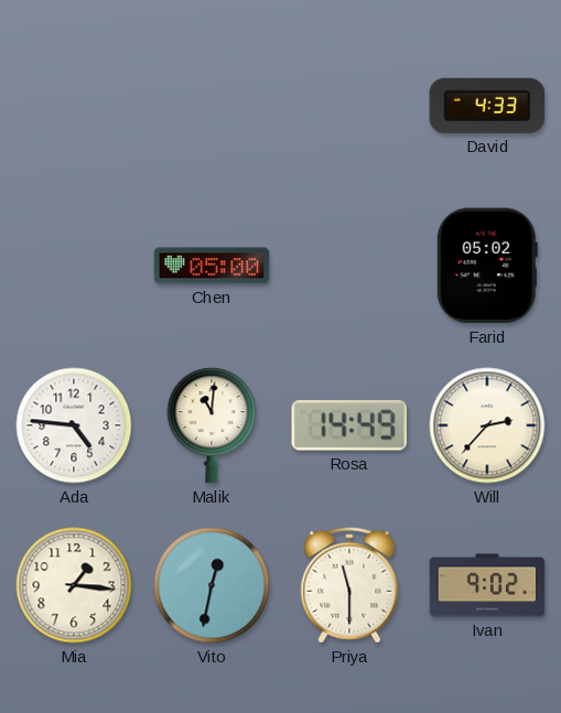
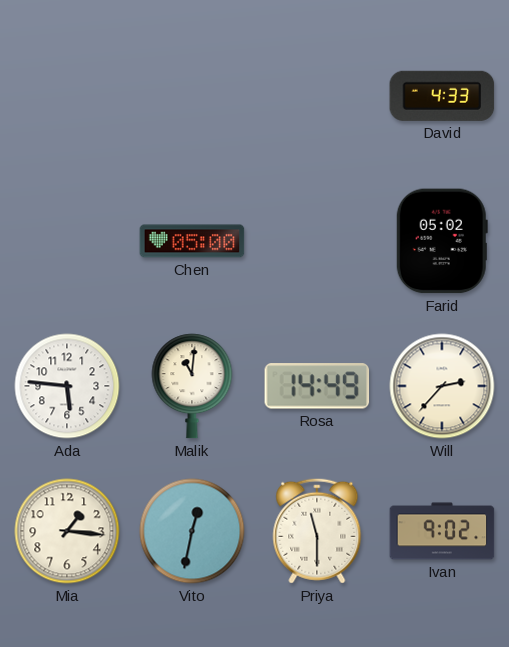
Ada: 4:46 -> 5:46 (67, 386)
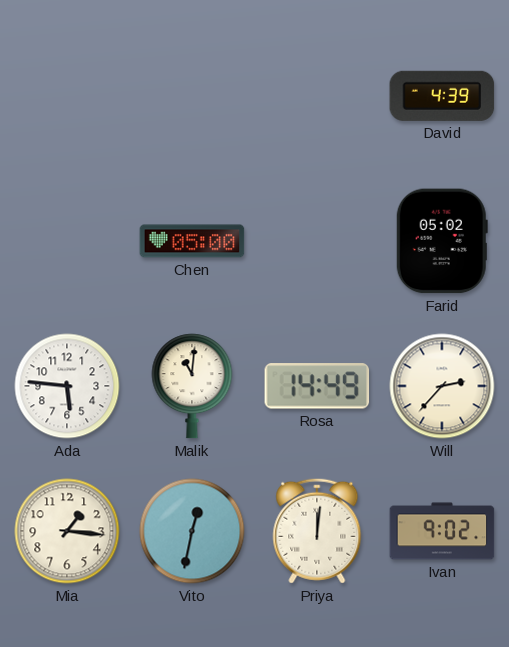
David: 4:33 -> 4:39 (442, 96)
Priya: 11:30 -> 12:01 (317, 531)
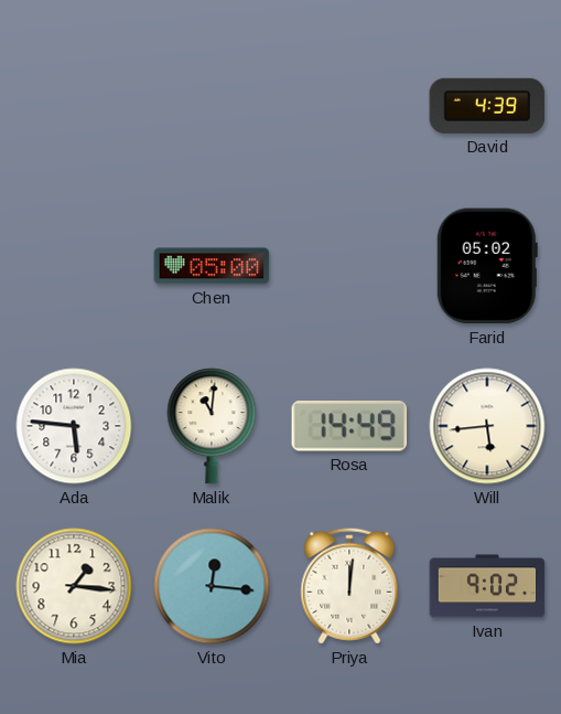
Will: 2:37 -> 5:44 (487, 426)
Vito: 12:32 -> 12:16 (212, 586)
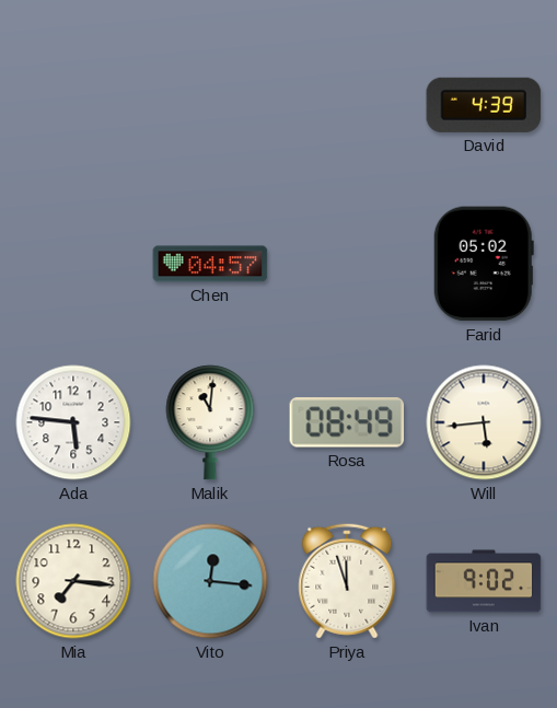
Chen: 05:00 -> 04:57 (210, 264)
Rosa: 14:49 -> 08:49 (347, 422)
Mia: 1:16 -> 7:16 (73, 581)
Priya: 12:01 -> 11:57 (347, 581)
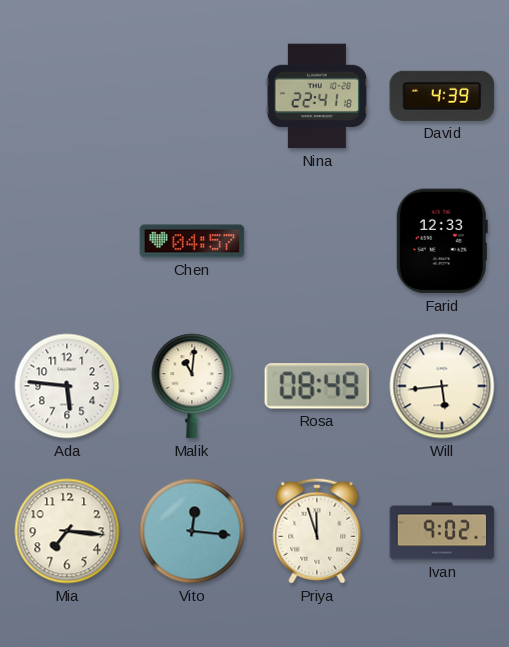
Nina: none -> 22:41 (317, 96)
Farid: 05:02 -> 12:33 (442, 241)
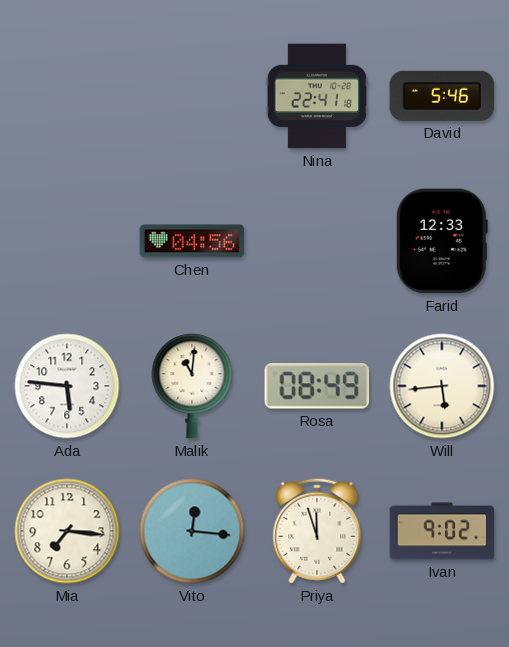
David: 4:39 -> 5:46 (442, 96)
Chen: 04:57 -> 04:56 (192, 241)
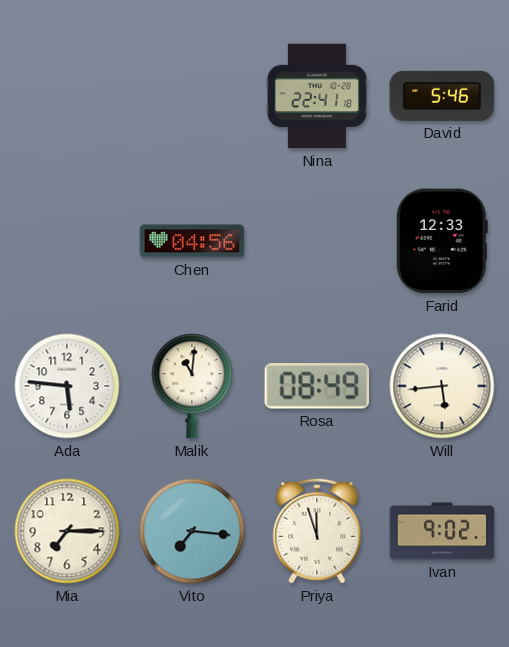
Mia: 7:16 -> 7:15 (67, 531)
Vito: 12:16 -> 7:16 (192, 531)
